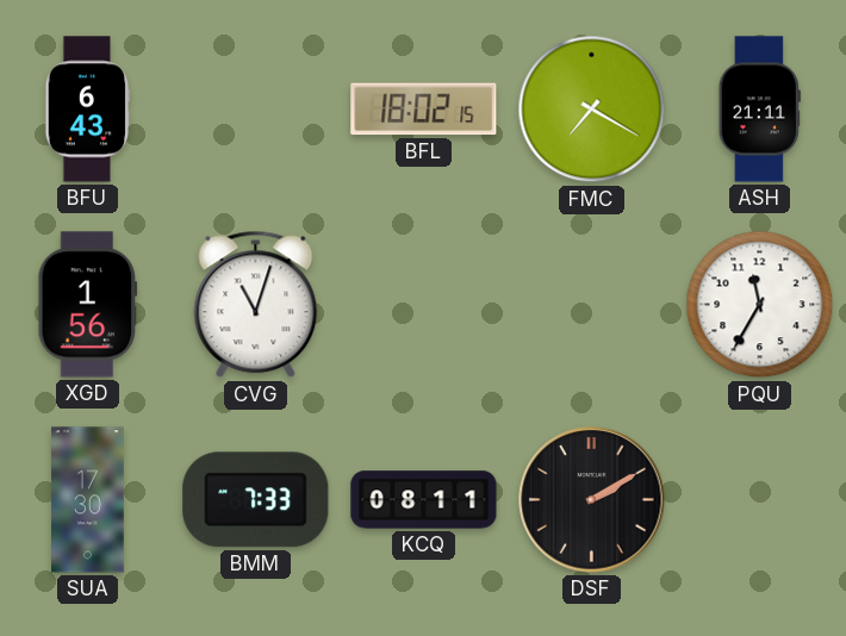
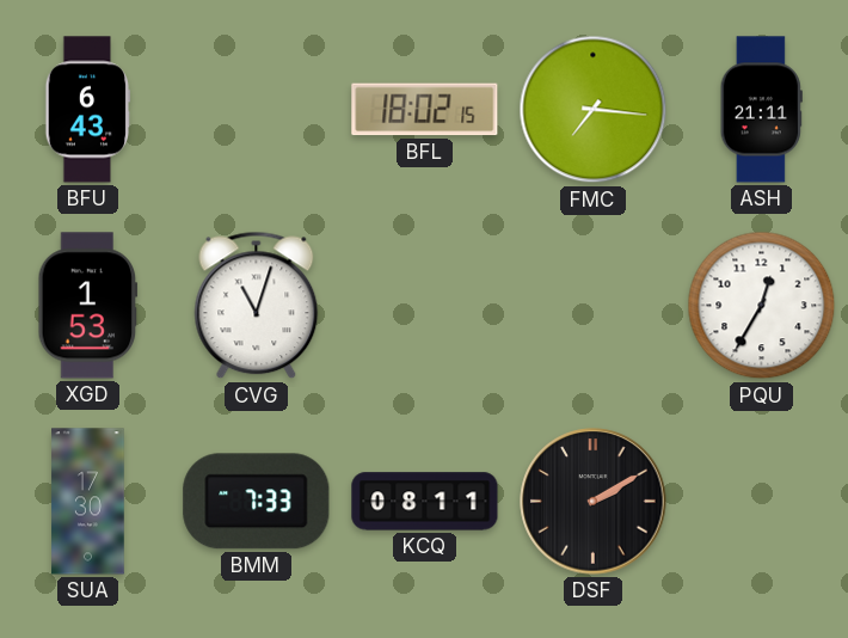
FMC: 7:20 -> 7:16 (594, 110)
XGD: 1:56 -> 1:53 (88, 306)
PQU: 11:35 -> 12:35 (762, 306)
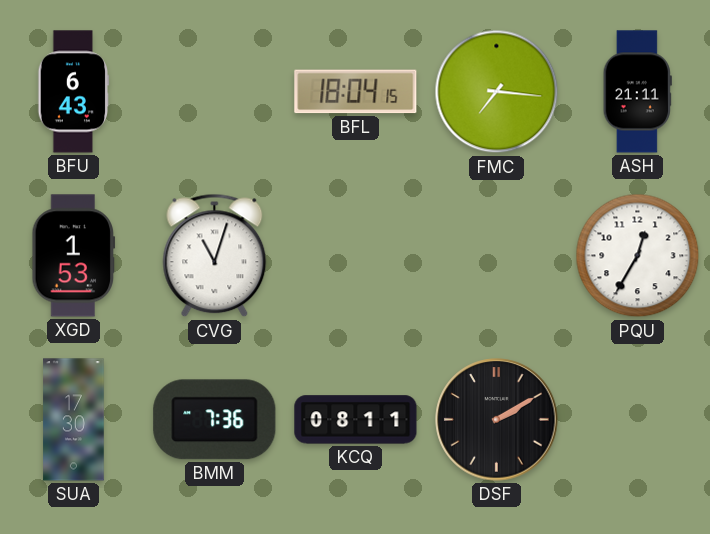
BFL: 18:02 -> 18:04 (356, 92)
BMM: 7:33 -> 7:36 (215, 420)
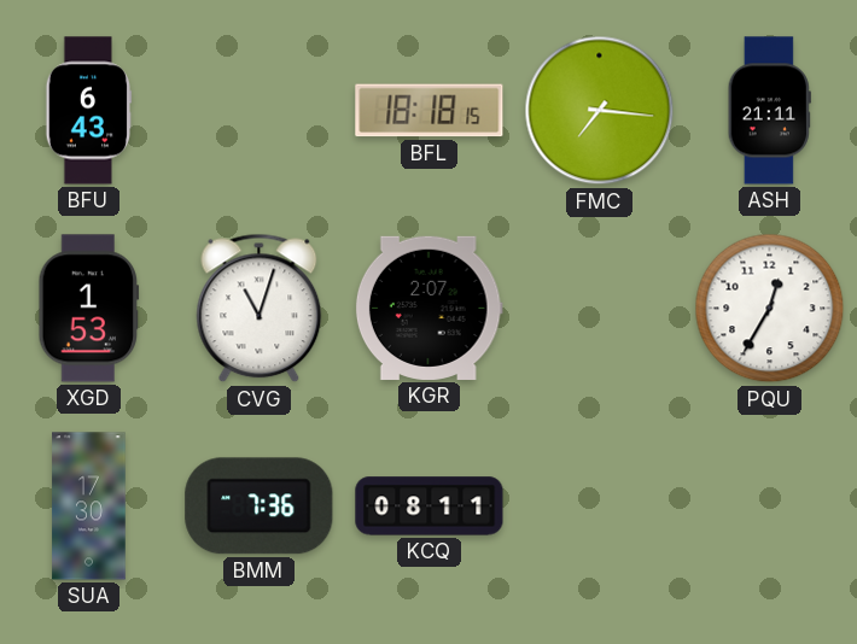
BFL: 18:04 -> 18:18 (430, 111)
KGR: none -> 2:07 (428, 308)
DSF: 2:10 -> none (497, 420)
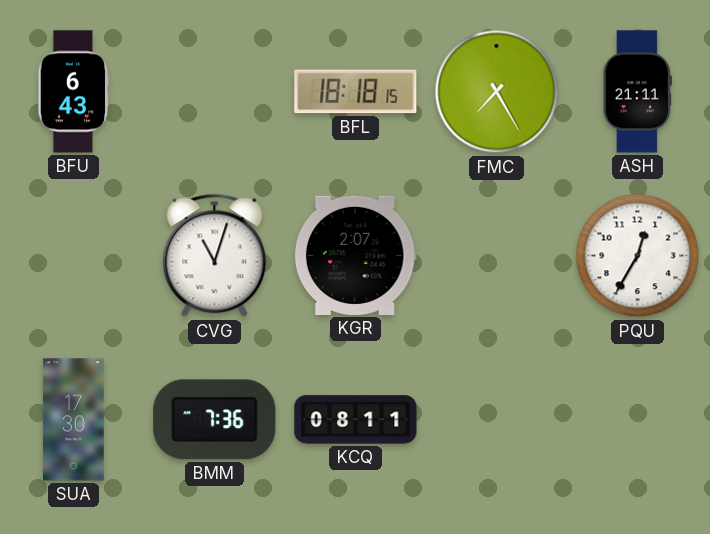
FMC: 7:16 -> 7:25 (497, 92)
XGD: 1:53 -> none (89, 309)
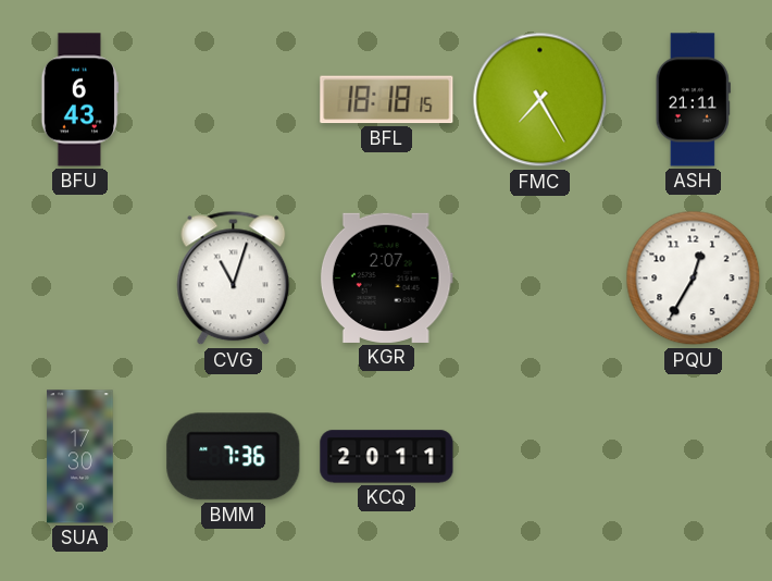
KCQ: 08:11 -> 20:11 (387, 457)
